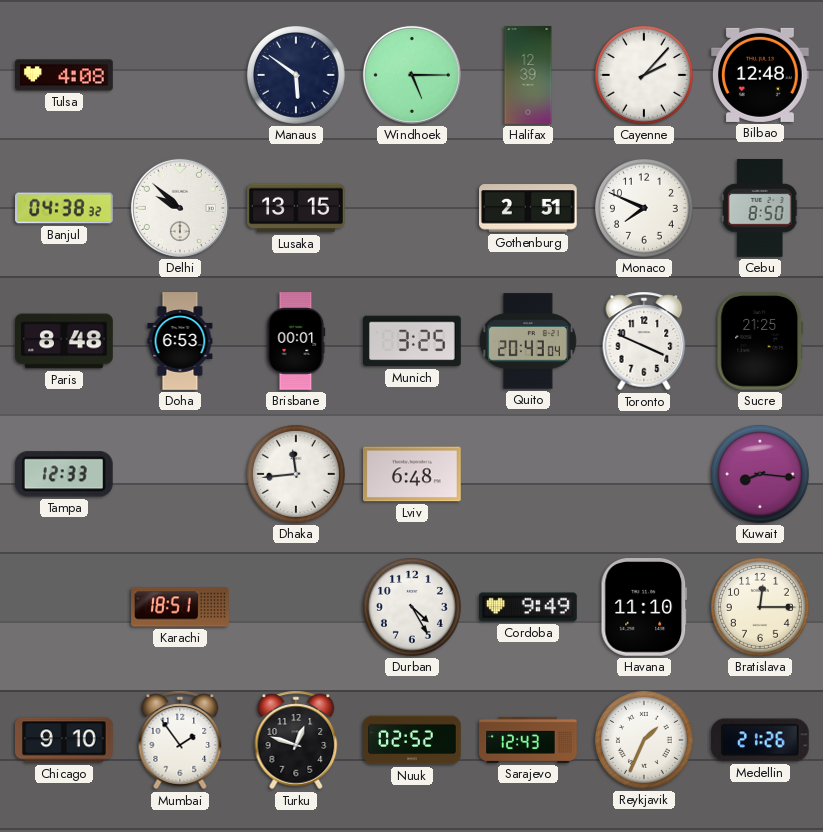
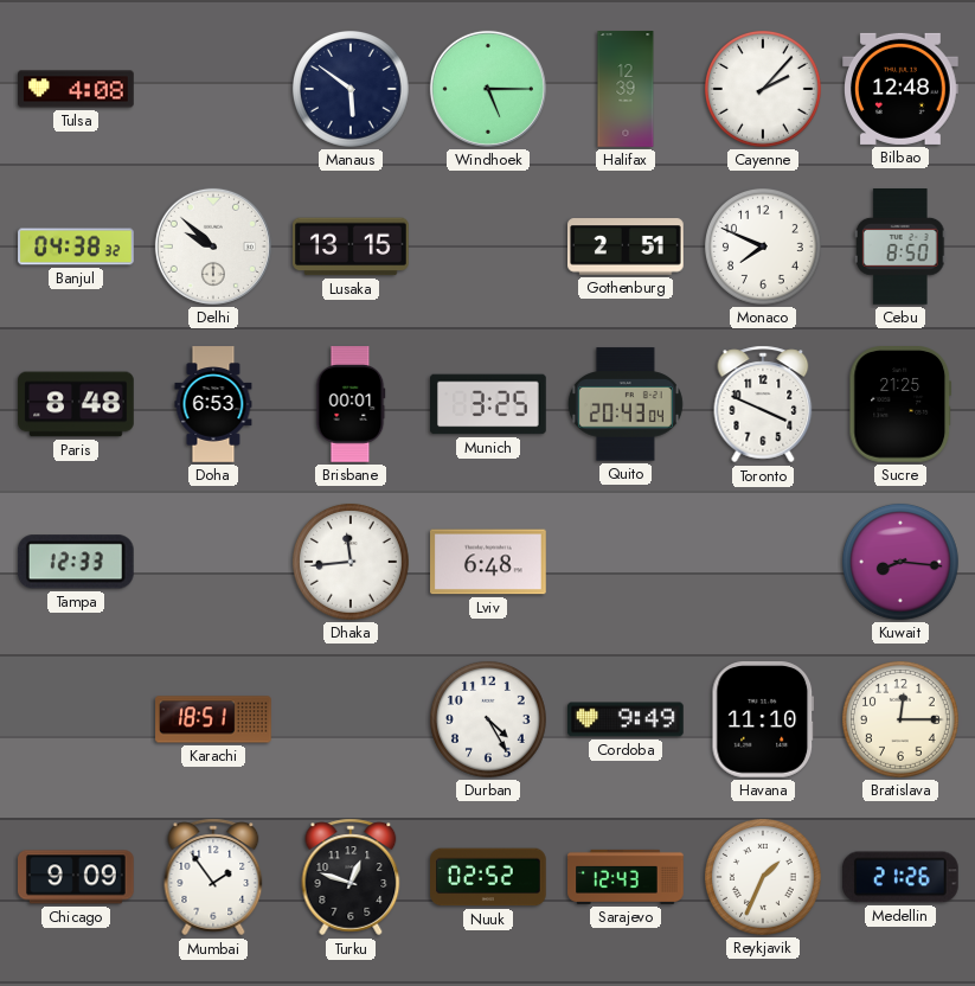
Chicago: 9:10 -> 9:09 (77, 877)
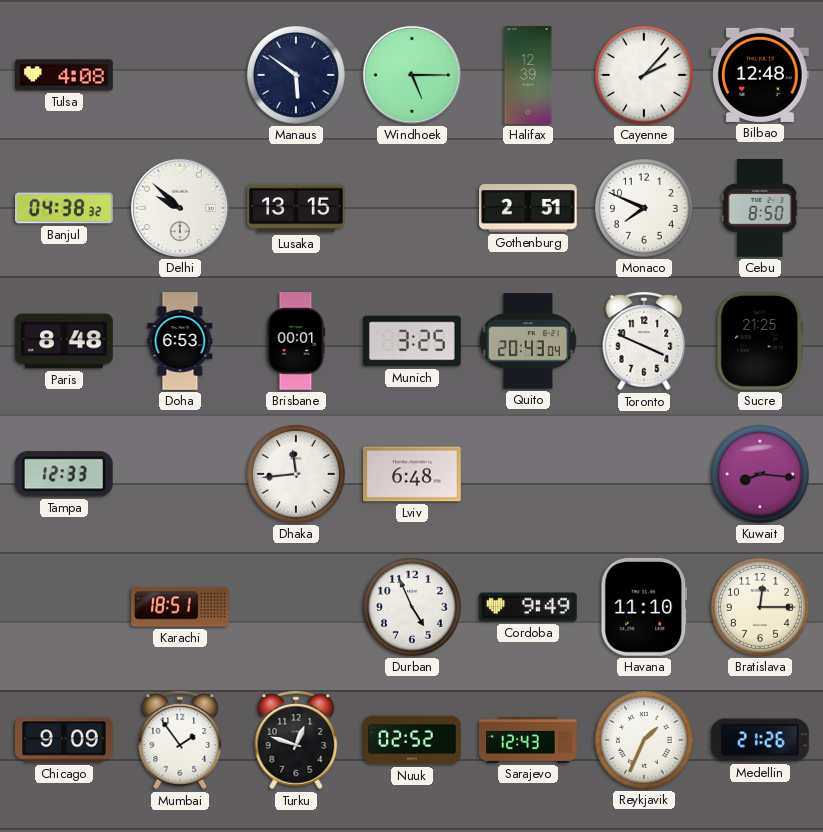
Durban: 4:25 -> 4:56 (412, 607)
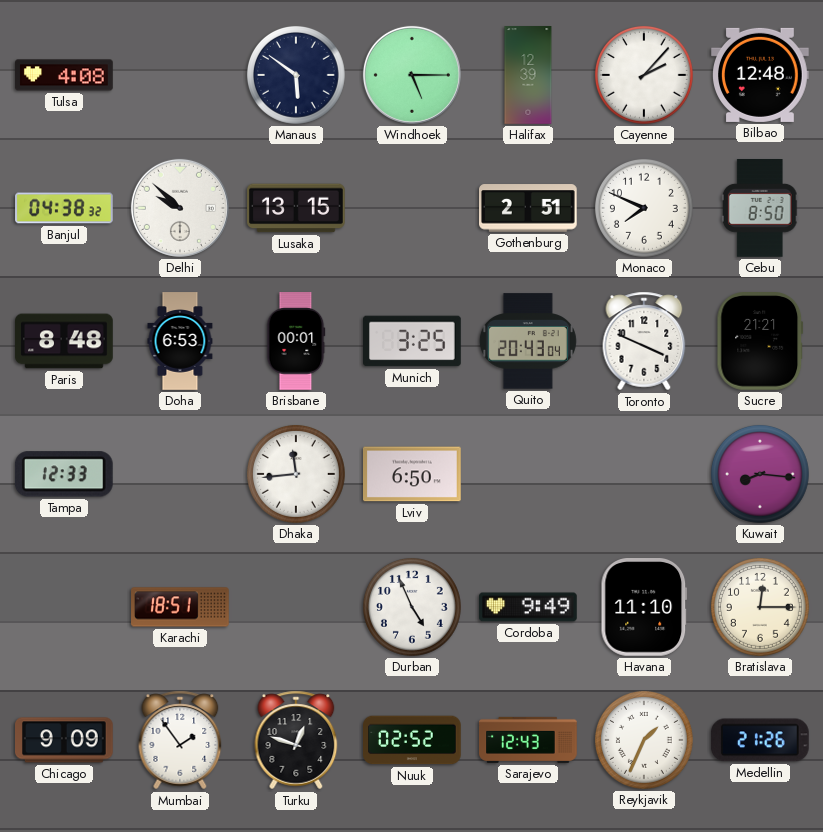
Sucre: 21:25 -> 21:21 (760, 342)
Lviv: 6:48 -> 6:50 (412, 474)
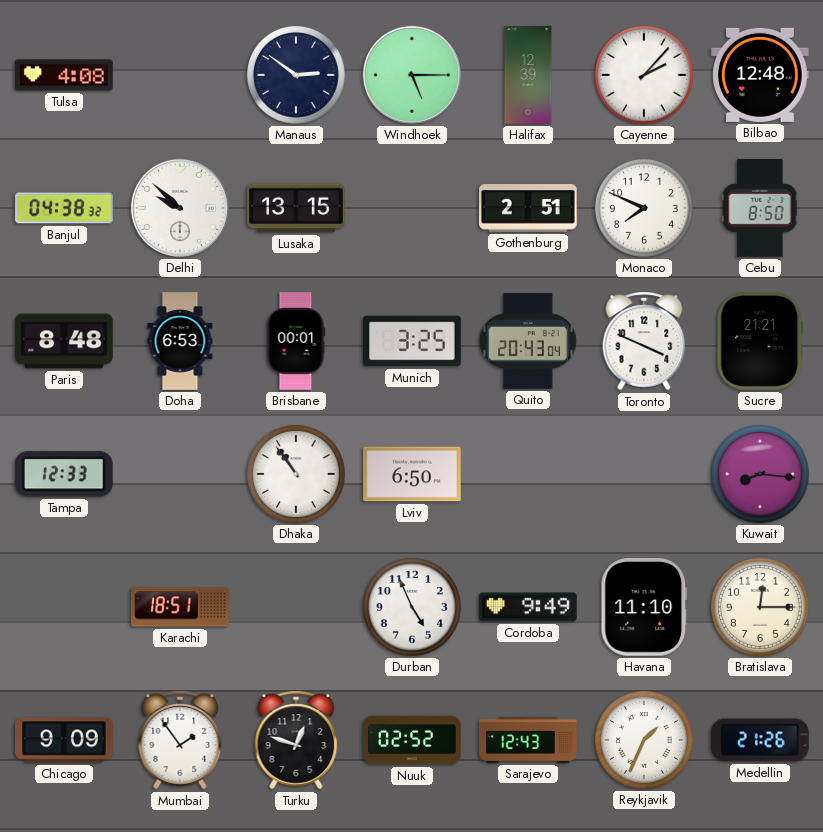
Manaus: 5:51 -> 2:51 (296, 75)
Dhaka: 11:44 -> 10:54 (296, 474)
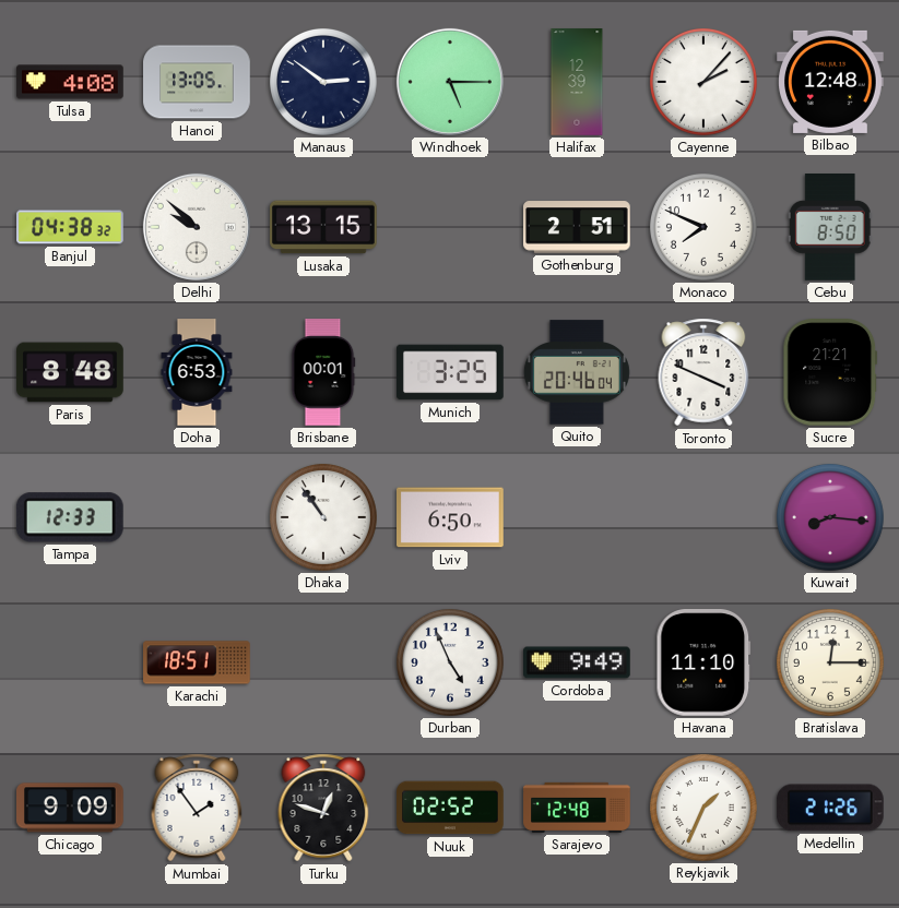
Hanoi: none -> 13:05 (197, 82)
Quito: 20:43 -> 20:46 (577, 372)
Sarajevo: 12:43 -> 12:48 (577, 808)
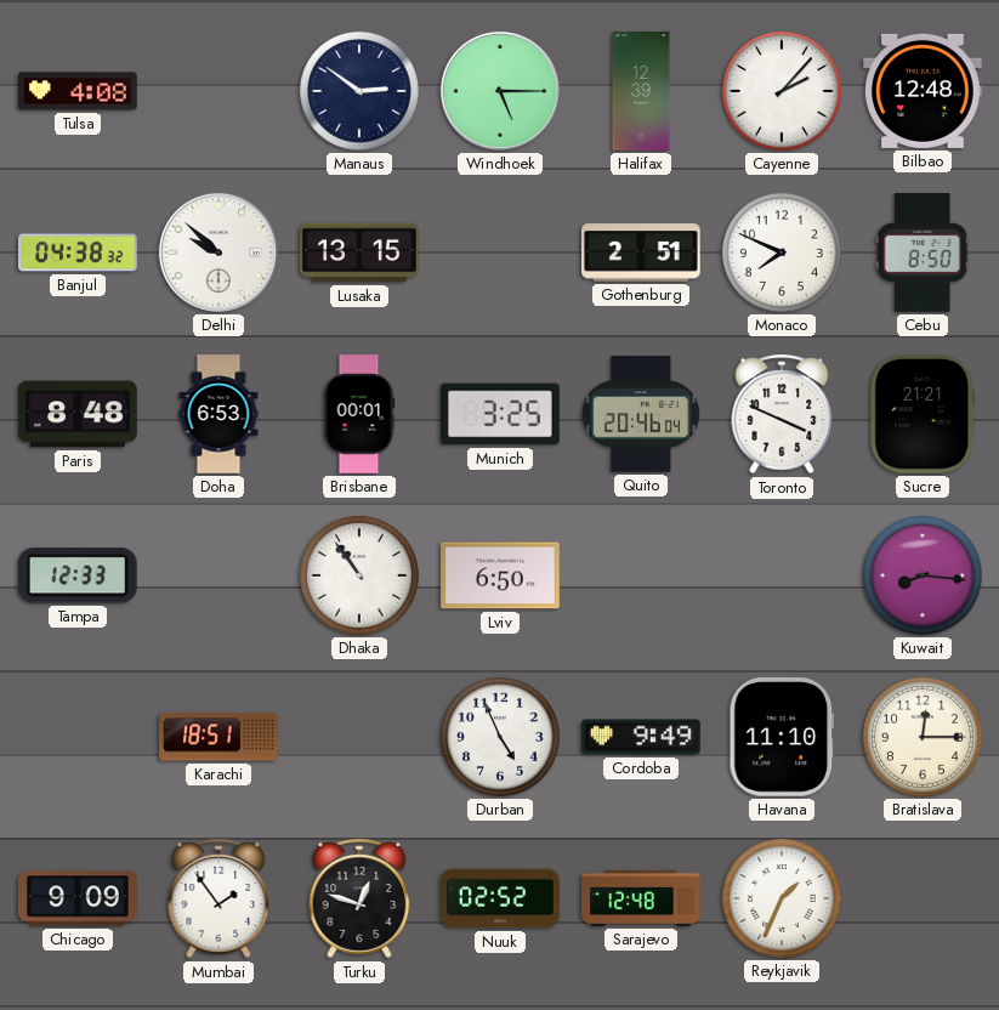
Hanoi: 13:05 -> none (197, 82)
Medellin: 21:26 -> none (830, 808)
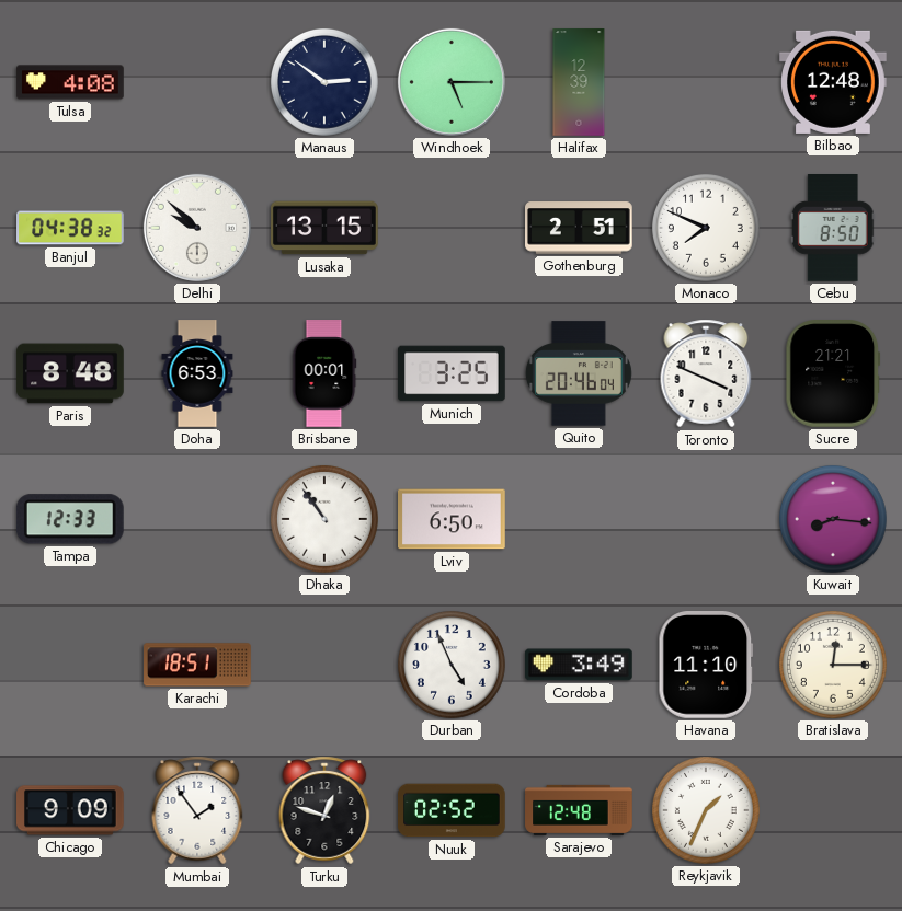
Cayenne: 2:07 -> none (782, 91)
Cordoba: 9:49 -> 3:49 (580, 665)
